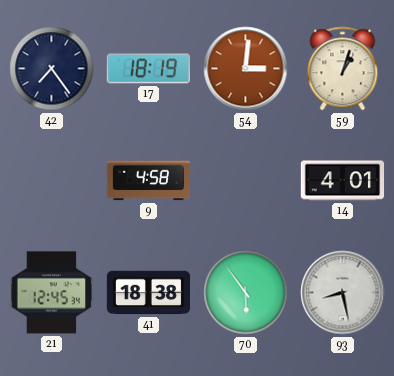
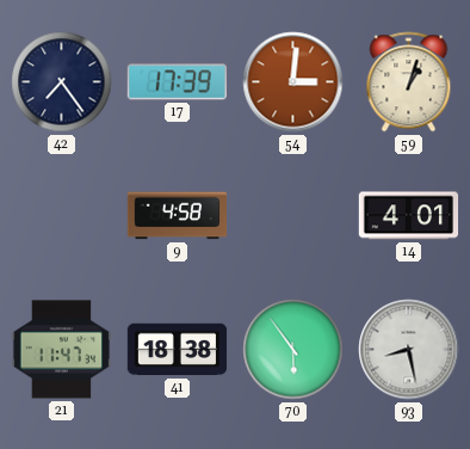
17: 18:19 -> 17:39 (177, 82)
21: 12:45 -> 11:47 (62, 350)
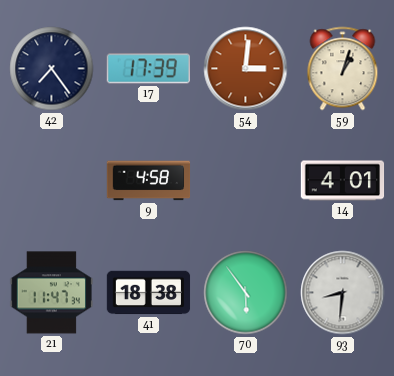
93: 8:28 -> 8:31 (343, 293)
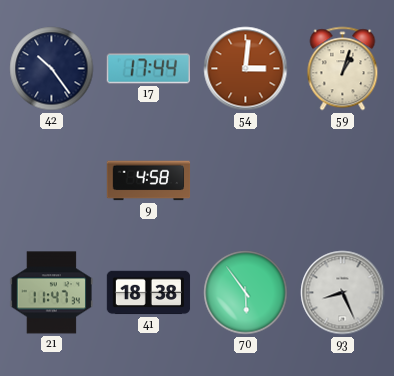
42: 7:24 -> 10:24 (52, 69)
17: 17:39 -> 17:44 (148, 69)
14: 4:01 -> none (343, 181)
93: 8:31 -> 8:26 (343, 293)
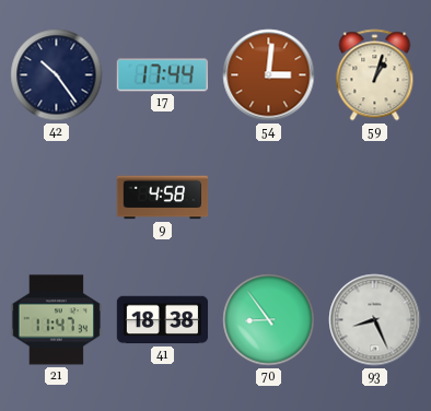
70: 5:54 -> 8:54 (269, 320)
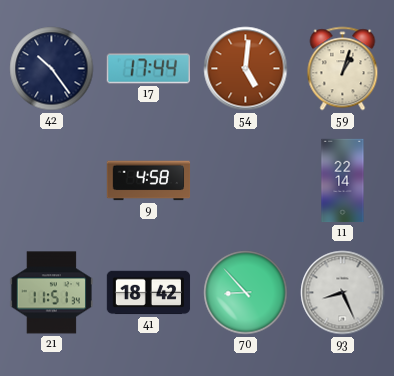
54: 3:01 -> 5:01 (246, 69)
11: none -> 22:14 (343, 181)
21: 11:47 -> 11:51 (52, 293)
41: 18:38 -> 18:42 (149, 293)
70: 8:54 -> 8:53 (246, 293)
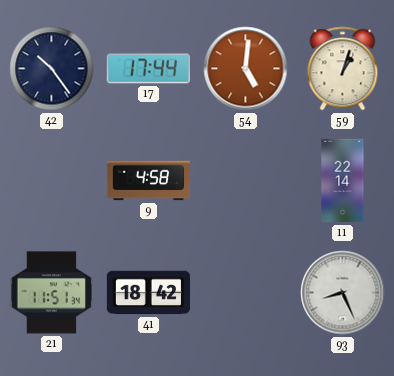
70: 8:53 -> none (246, 293)
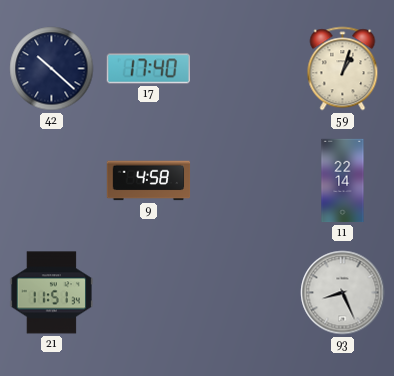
42: 10:24 -> 10:22 (52, 69)
17: 17:44 -> 17:40 (148, 69)
54: 5:01 -> none (246, 69)
41: 18:42 -> none (149, 293)
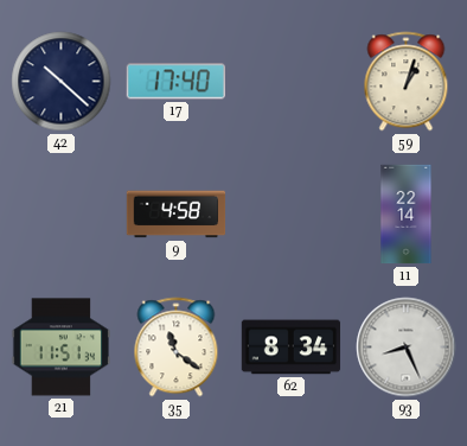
35: none -> 11:21 (177, 348)
62: none -> 8:34 (292, 348)
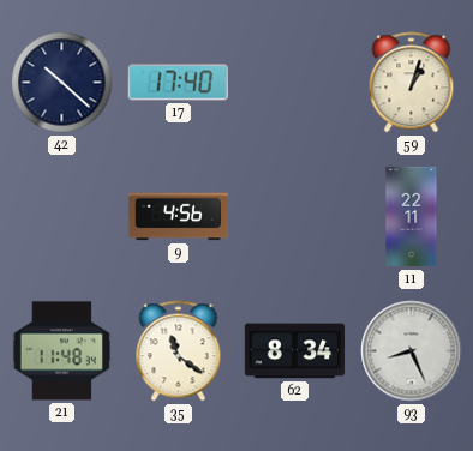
9: 4:58 -> 4:56 (179, 217)
11: 22:14 -> 22:11 (412, 217)
21: 11:51 -> 11:48 (62, 351)
